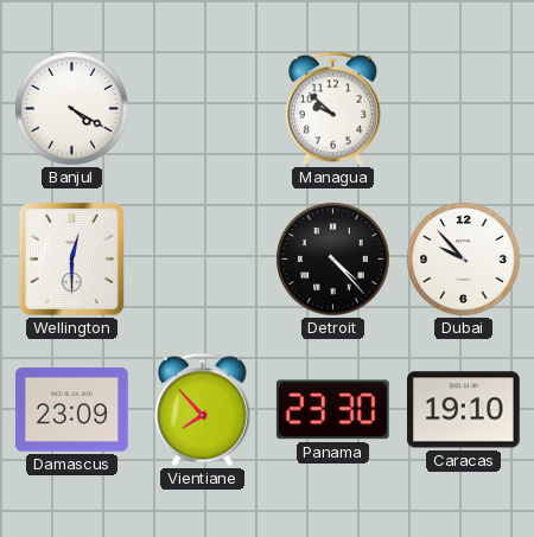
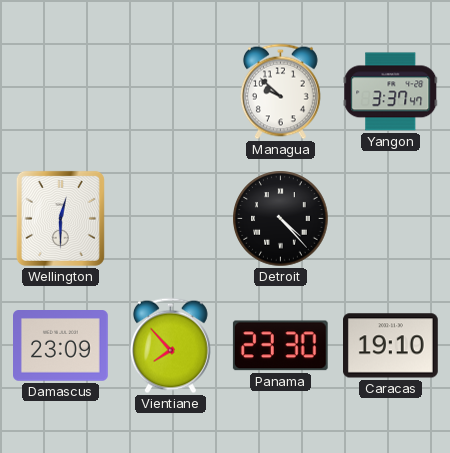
Banjul: 4:20 -> none (72, 109)
Yangon: none -> 3:37 (391, 92)
Dubai: 9:53 -> none (464, 260)
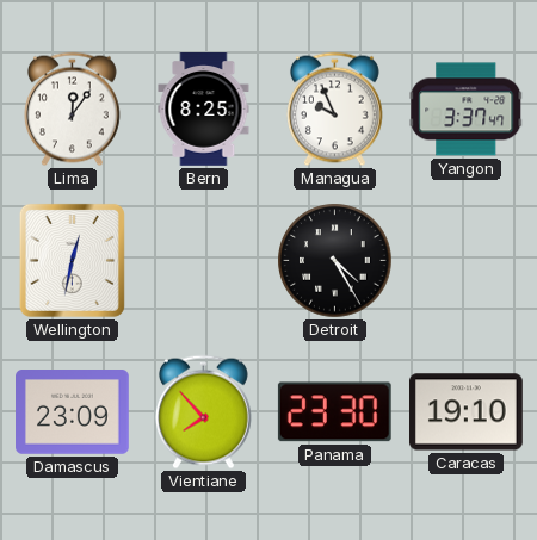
Lima: none -> 12:06 (72, 110)
Bern: none -> 8:25 (204, 110)
Managua: 9:52 -> 9:56 (334, 110)
Wellington: 12:30 -> 12:32 (72, 260)
Detroit: 4:23 -> 4:25 (335, 261)
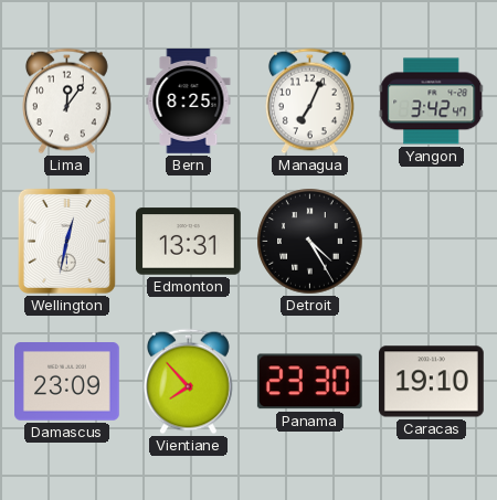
Managua: 9:56 -> 7:04 (309, 102)
Yangon: 3:37 -> 3:42 (432, 102)
Edmonton: none -> 13:31 (189, 242)
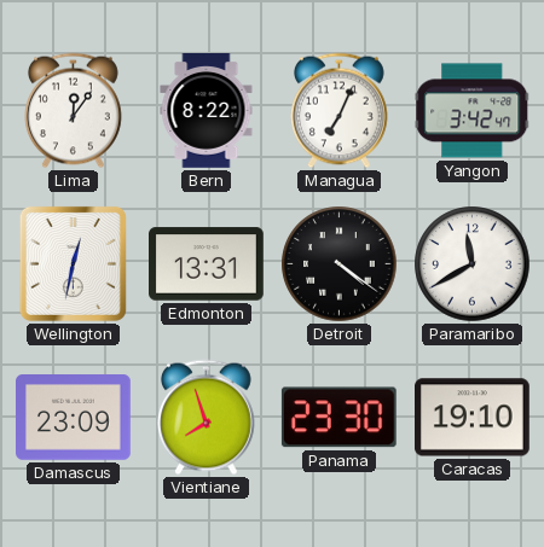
Bern: 8:25 -> 8:22 (207, 111)
Detroit: 4:25 -> 4:21 (340, 264)
Paramaribo: none -> 11:40 (473, 264)
Vientiane: 7:53 -> 7:57 (206, 418)
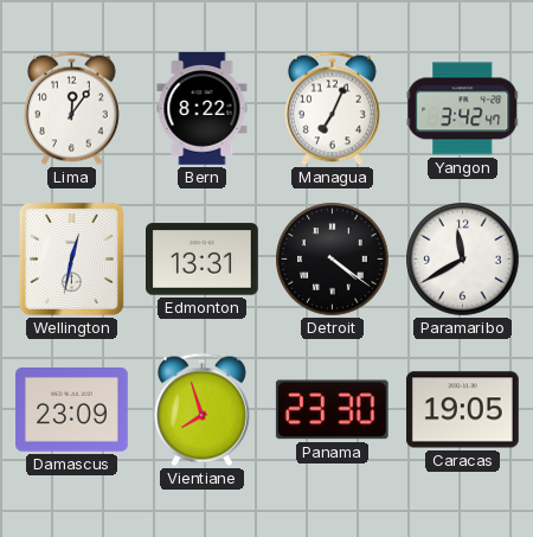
Caracas: 19:10 -> 19:05 (463, 410)
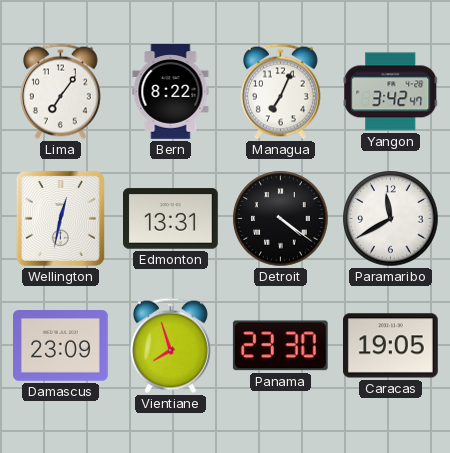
Lima: 12:06 -> 7:06 (60, 92)
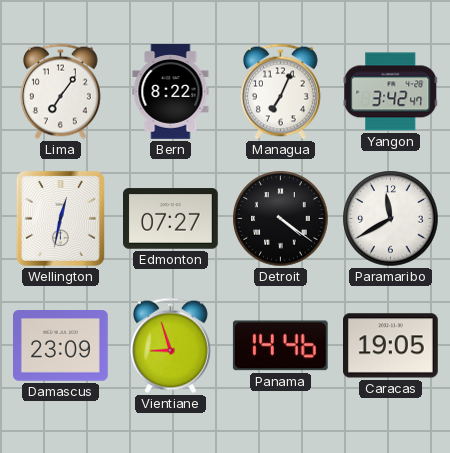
Edmonton: 13:31 -> 07:27 (171, 219)
Vientiane: 7:57 -> 8:57 (170, 346)
Panama: 23:30 -> 14:46 (280, 346)
